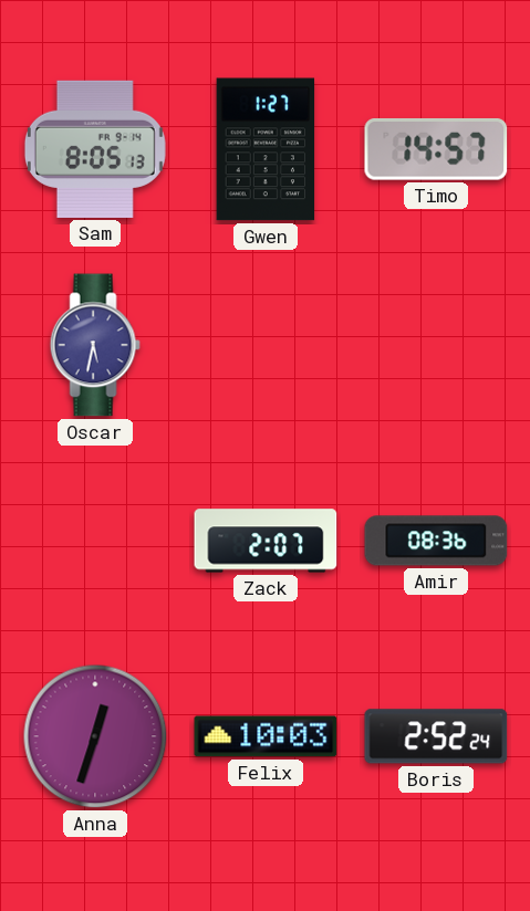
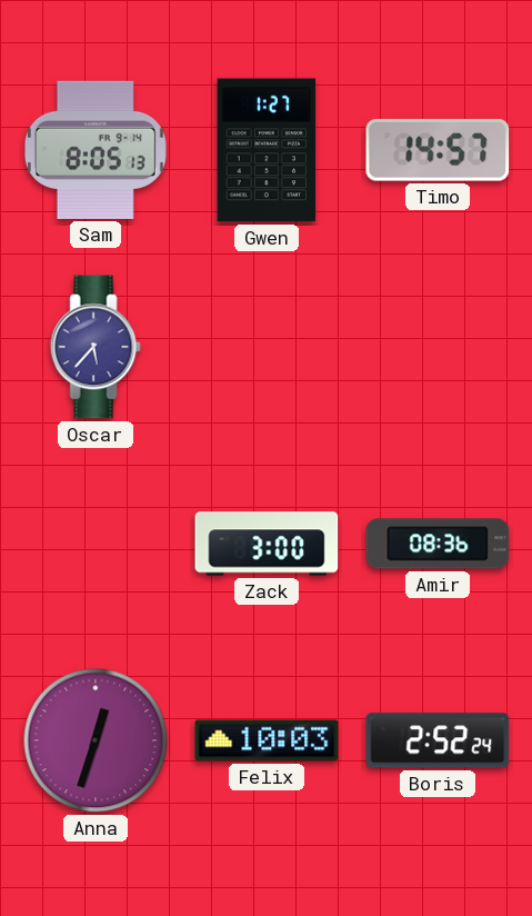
Oscar: 5:32 -> 5:37 (96, 347)
Zack: 2:07 -> 3:00 (267, 544)
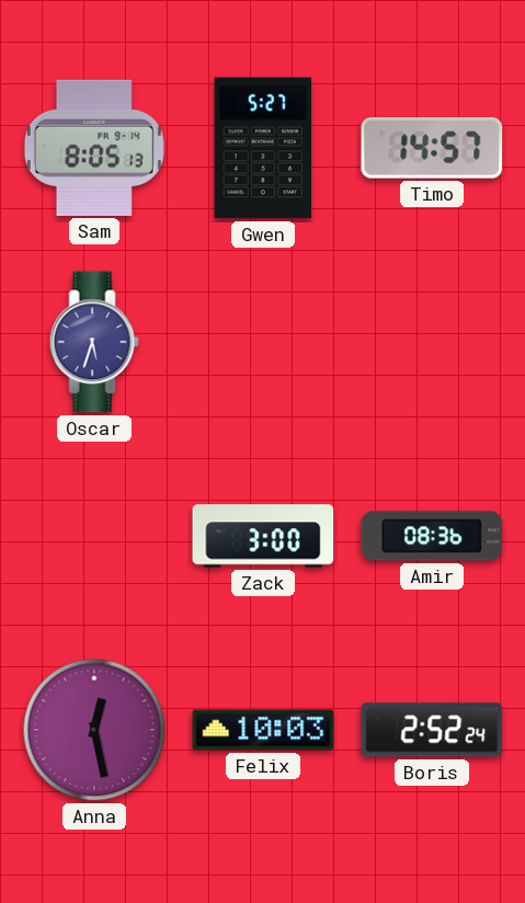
Gwen: 1:27 -> 5:27 (263, 148)
Oscar: 5:37 -> 5:33 (94, 342)
Anna: 12:33 -> 12:28 (94, 730)
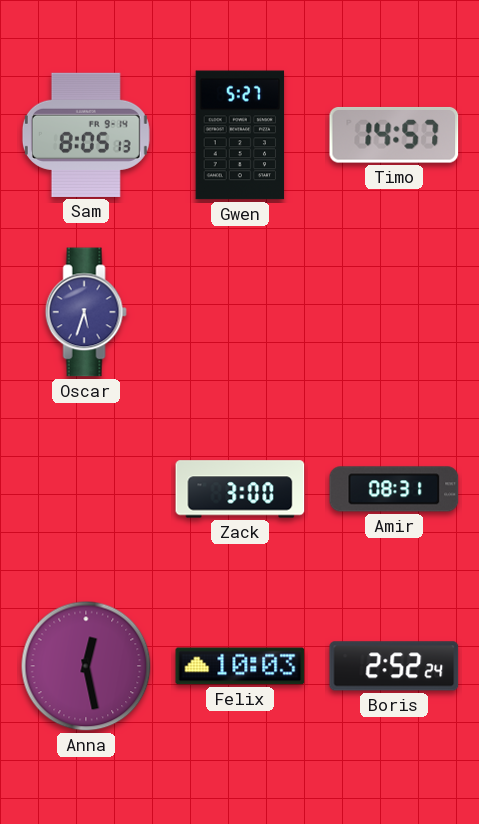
Amir: 08:36 -> 08:31 (394, 489)
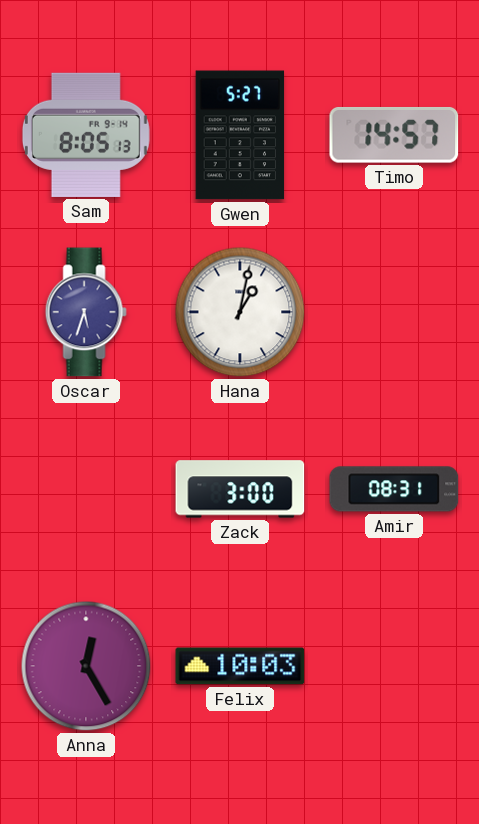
Hana: none -> 1:02 (240, 312)
Anna: 12:28 -> 12:25 (86, 666)
Boris: 2:52 -> none (394, 666)
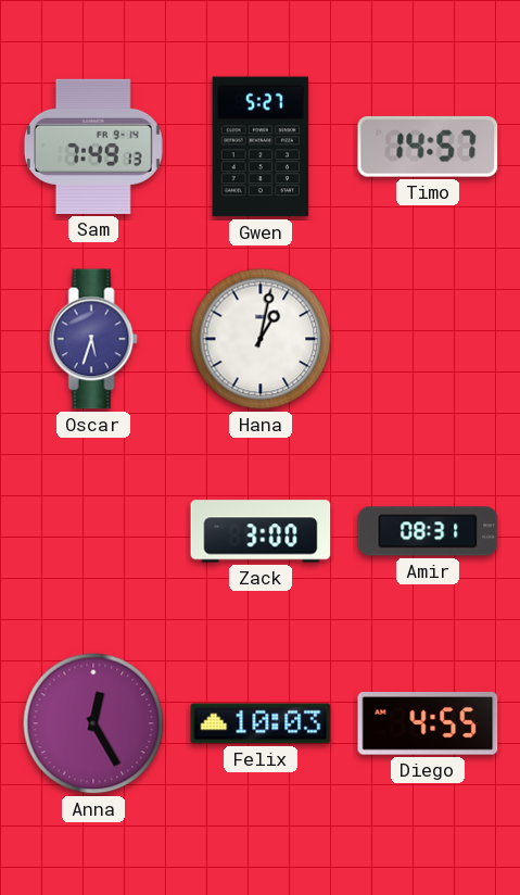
Sam: 8:05 -> 7:49 (93, 147)
Diego: none -> 4:55 (428, 724)
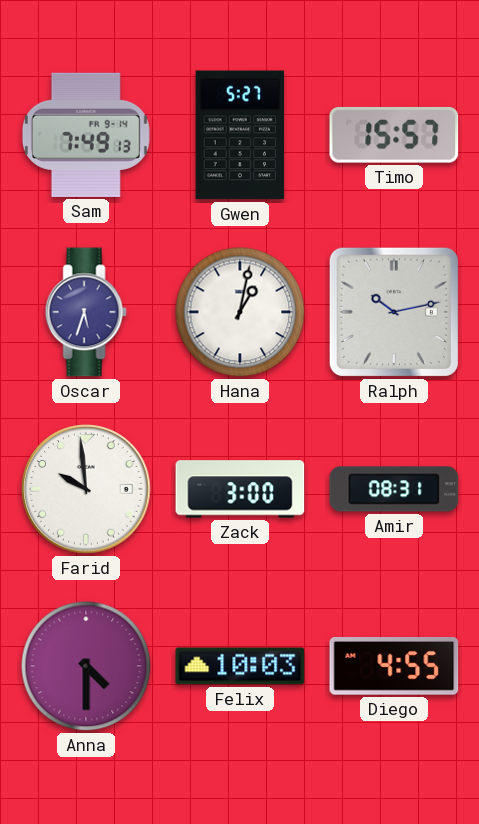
Timo: 14:57 -> 15:57 (394, 135)
Ralph: none -> 10:13 (394, 312)
Farid: none -> 9:59 (86, 489)
Anna: 12:25 -> 4:30 (86, 666)
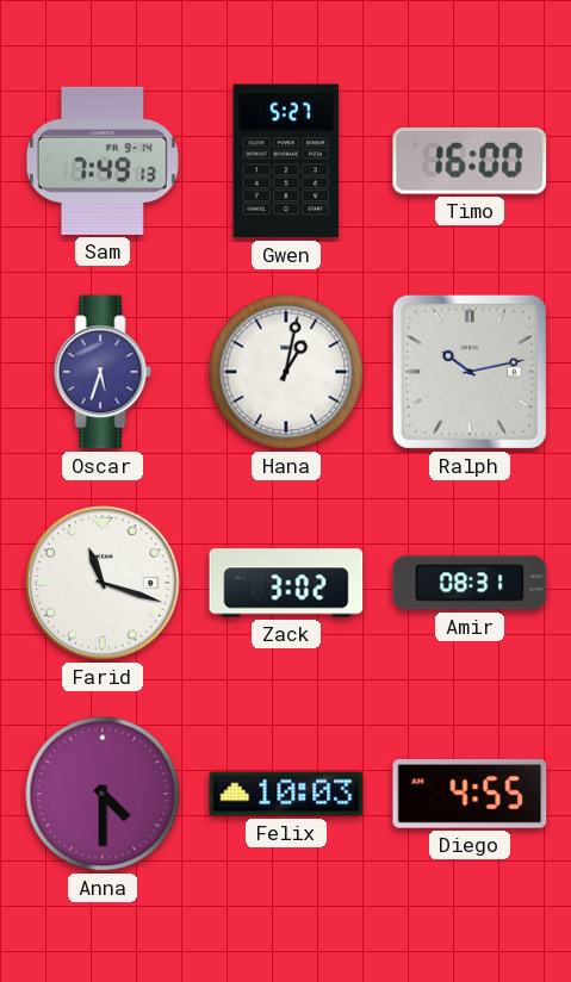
Timo: 15:57 -> 16:00 (470, 161)
Farid: 9:59 -> 11:18 (103, 583)
Zack: 3:00 -> 3:02 (286, 583)
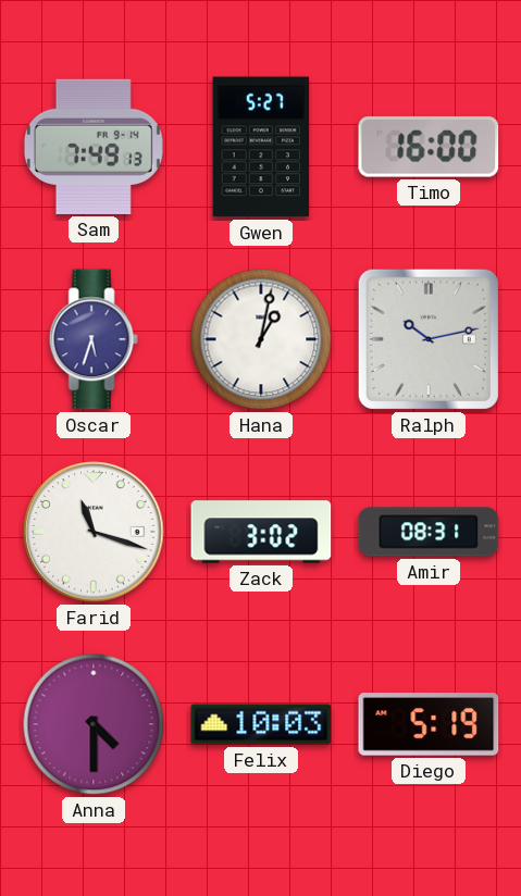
Diego: 4:55 -> 5:19 (429, 725)
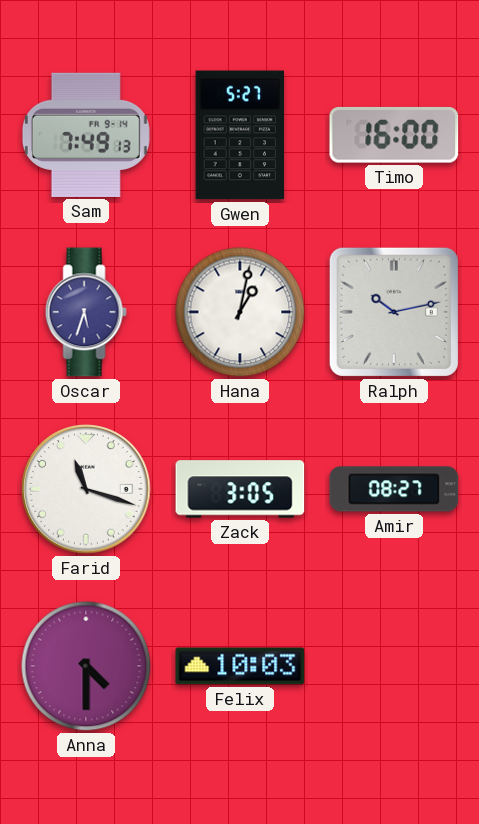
Zack: 3:02 -> 3:05 (240, 489)
Amir: 08:31 -> 08:27 (394, 489)
Diego: 5:19 -> none (429, 725)
